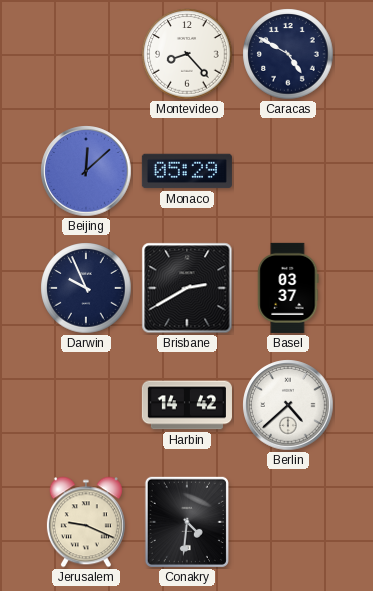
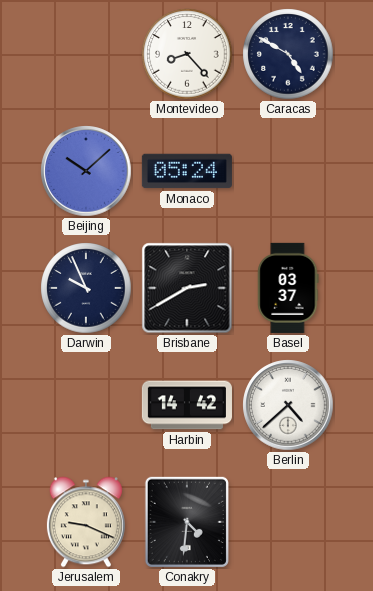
Beijing: 12:08 -> 10:08 (86, 171)
Monaco: 05:29 -> 05:24 (187, 171)
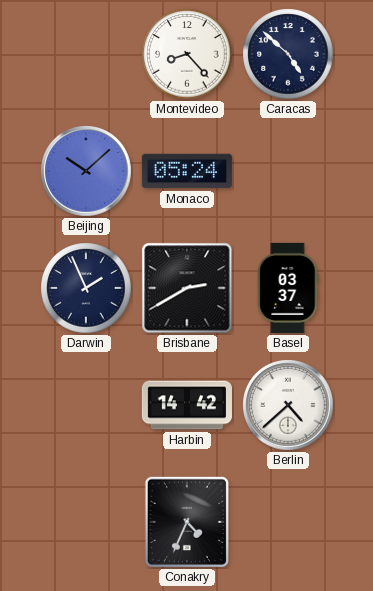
Caracas: 4:50 -> 4:52 (288, 54)
Darwin: 9:56 -> 1:56 (86, 288)
Jerusalem: 9:19 -> none (86, 522)
Conakry: 4:31 -> 4:34 (187, 522)
